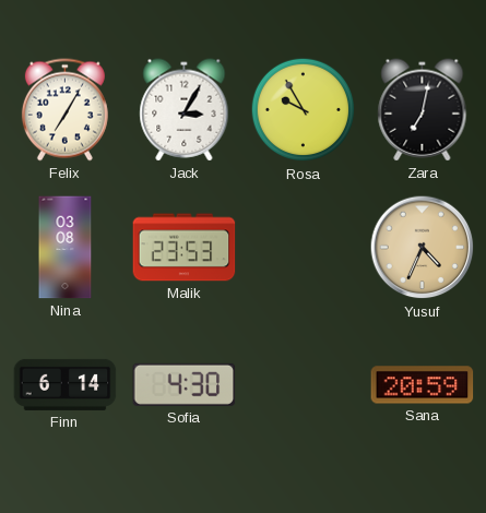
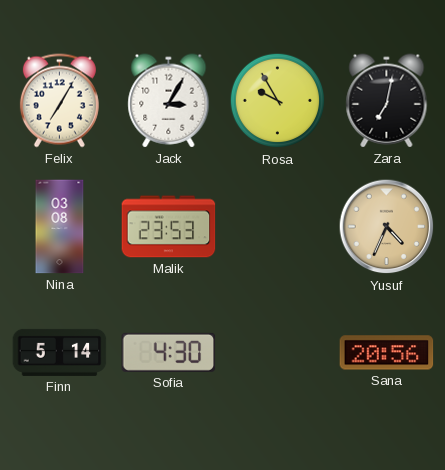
Finn: 6:14 -> 5:14 (60, 352)
Sana: 20:59 -> 20:56 (387, 353)
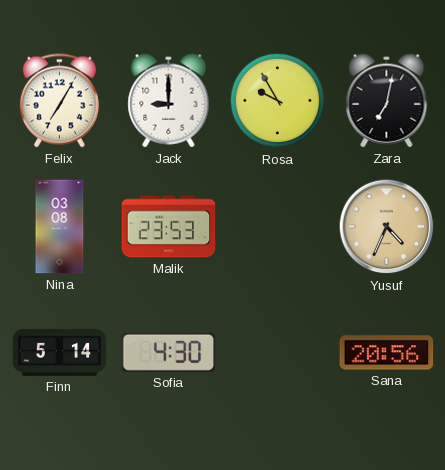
Jack: 3:05 -> 9:00 (169, 101)
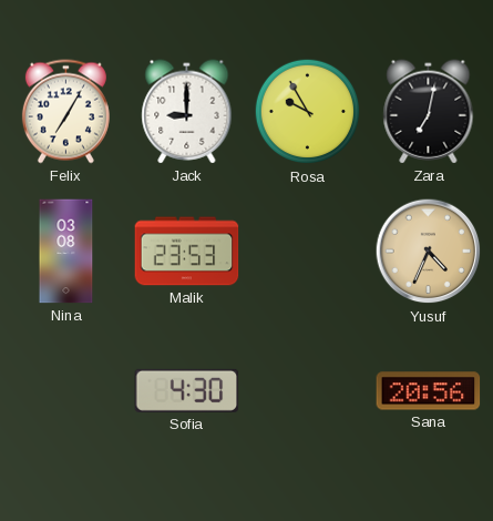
Finn: 5:14 -> none (60, 352)
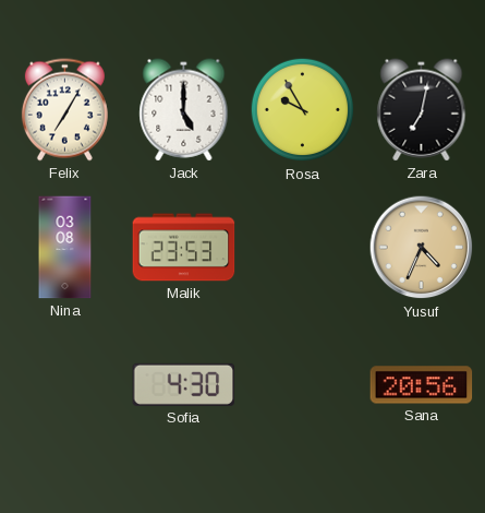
Jack: 9:00 -> 5:00 (184, 110)
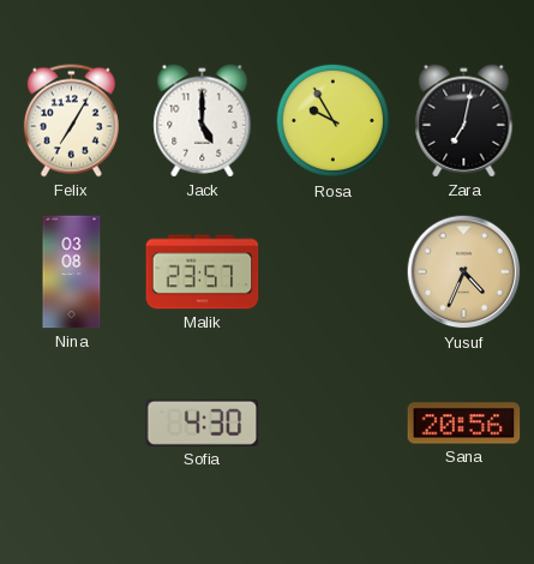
Malik: 23:53 -> 23:57 (203, 272)
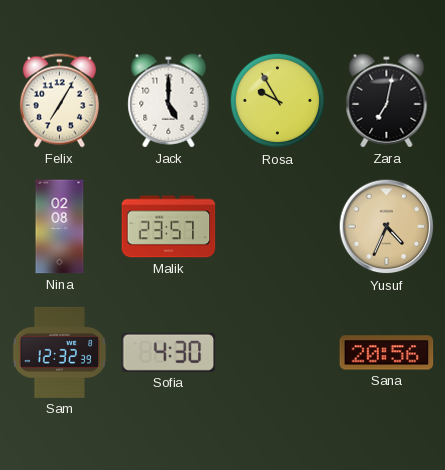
Nina: 03:08 -> 02:08 (60, 227)
Sam: none -> 12:32 (60, 352)
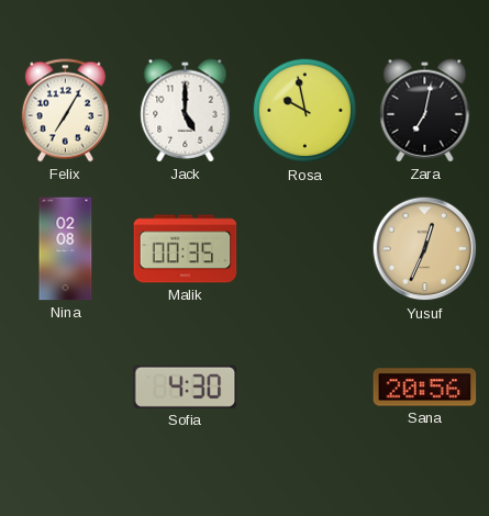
Rosa: 9:55 -> 9:58 (305, 111)
Malik: 23:57 -> 00:35 (186, 249)
Yusuf: 4:34 -> 12:34 (425, 249)
Sam: 12:32 -> none (60, 352)
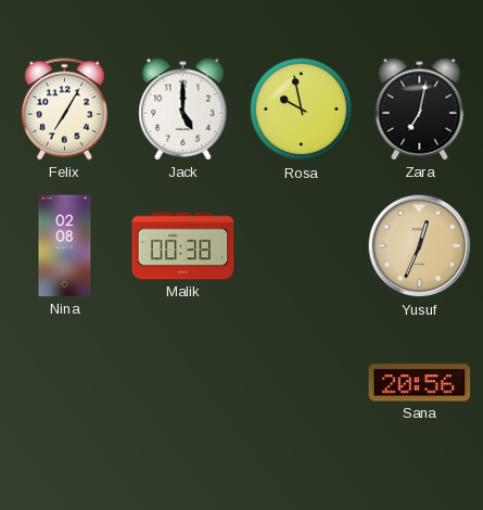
Malik: 00:35 -> 00:38 (183, 246)
Sofia: 4:30 -> none (186, 386)
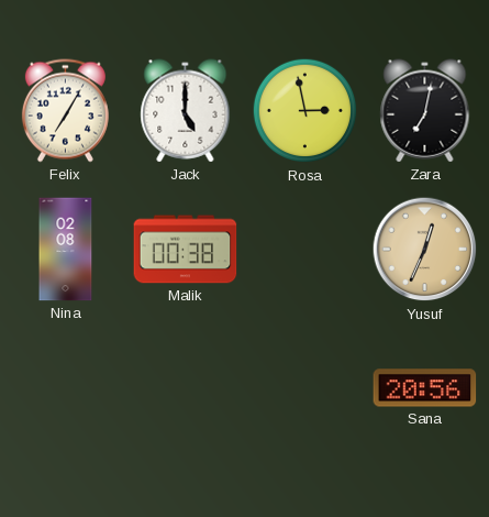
Rosa: 9:58 -> 2:58 (305, 111)
